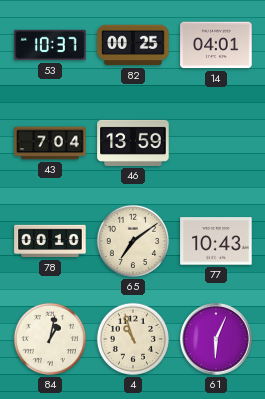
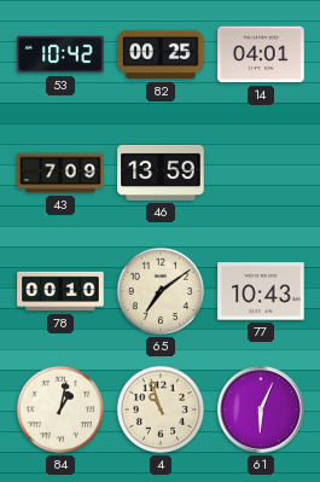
53: 10:37 -> 10:42 (60, 54)
43: 7:04 -> 7:09 (60, 173)
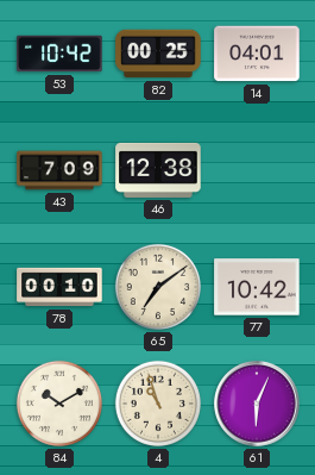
46: 13:59 -> 12:38 (158, 170)
77: 10:43 -> 10:42 (257, 287)
84: 1:02 -> 10:10 (59, 404)
